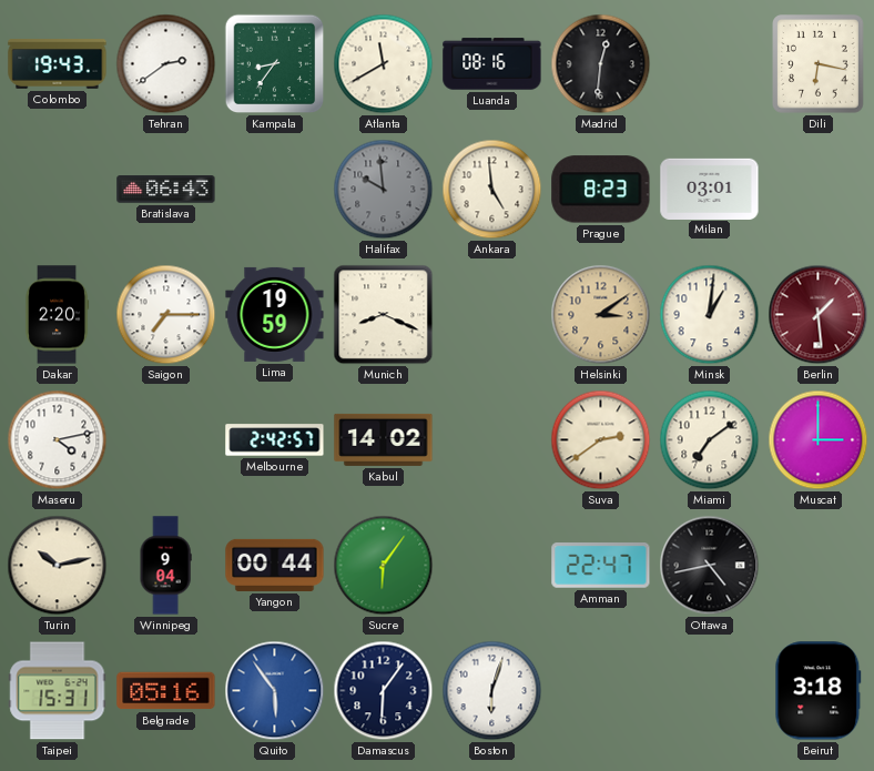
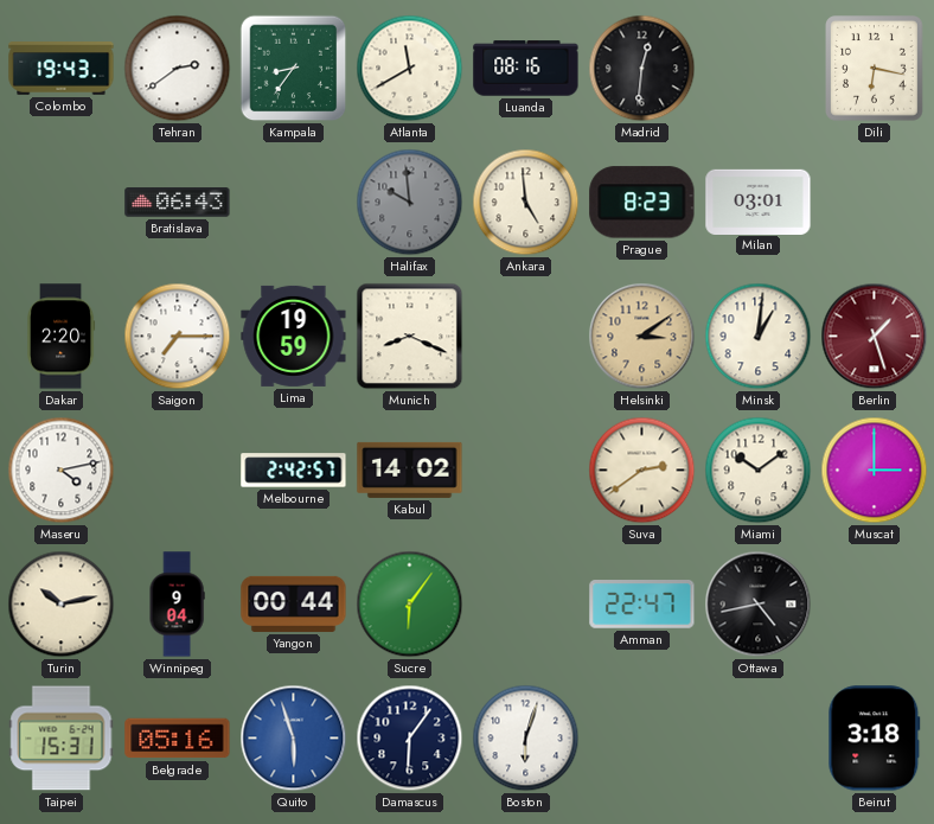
Berlin: 1:29 -> 1:27 (875, 337)
Miami: 7:09 -> 10:09 (759, 471)
Quito: 5:54 -> 5:57 (294, 739)
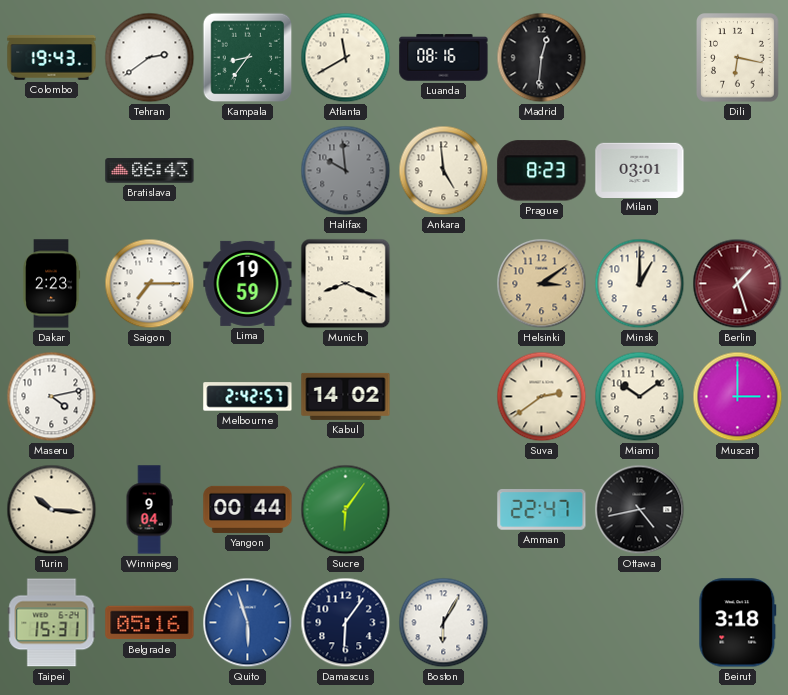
Dakar: 2:20 -> 2:23 (52, 284)
Minsk: 1:01 -> 1:00 (640, 284)
Turin: 10:13 -> 10:16 (52, 510)
Boston: 6:03 -> 6:05 (444, 623)
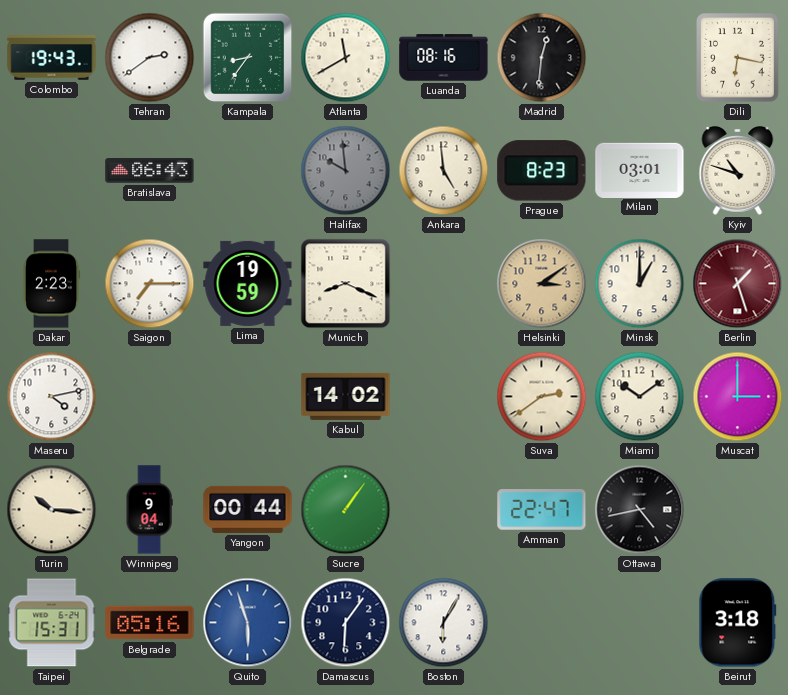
Kyiv: none -> 10:48 (738, 171)
Melbourne: 2:42 -> none (248, 397)
Sucre: 6:06 -> 1:06 (346, 510)
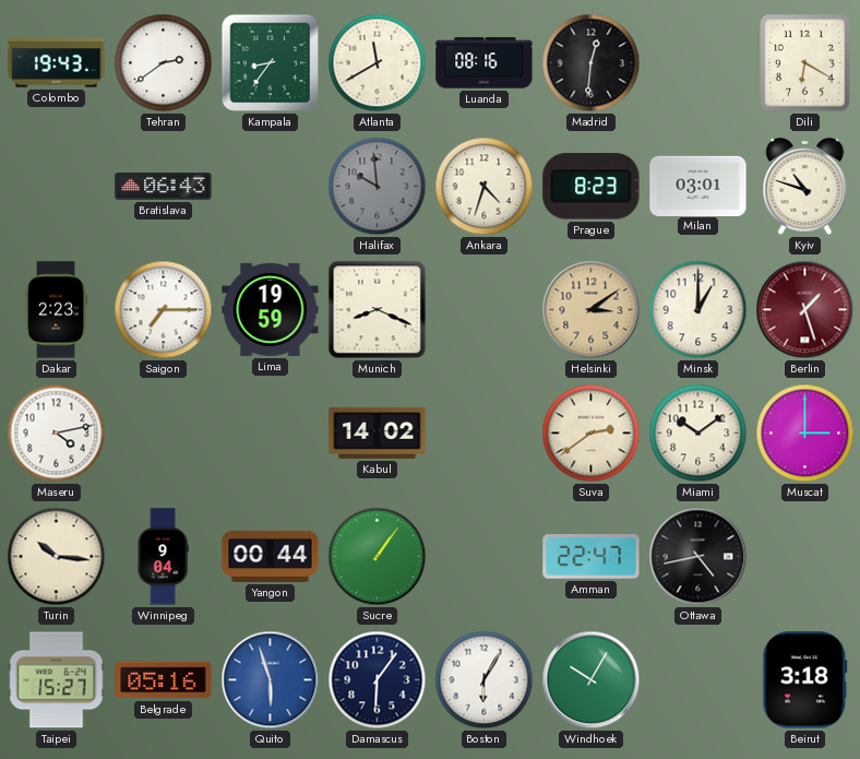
Dili: 6:17 -> 6:20 (805, 63)
Ankara: 4:59 -> 4:33 (485, 187)
Taipei: 15:31 -> 15:27 (57, 680)
Windhoek: none -> 10:05 (592, 680)
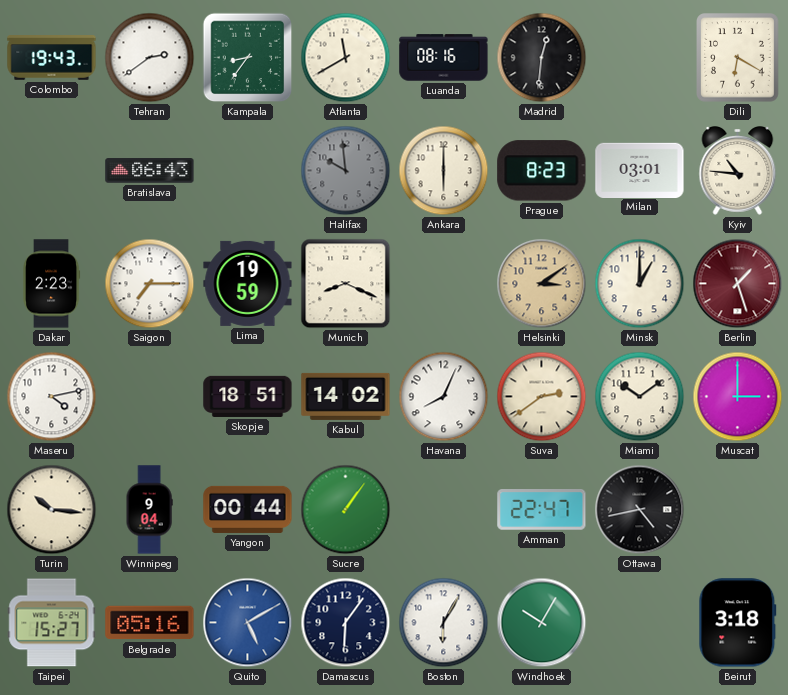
Ankara: 4:33 -> 6:00 (444, 171)
Kyiv: 10:48 -> 10:46 (738, 171)
Skopje: none -> 18:51 (248, 396)
Havana: none -> 8:04 (444, 397)
Quito: 5:57 -> 5:10 (248, 623)
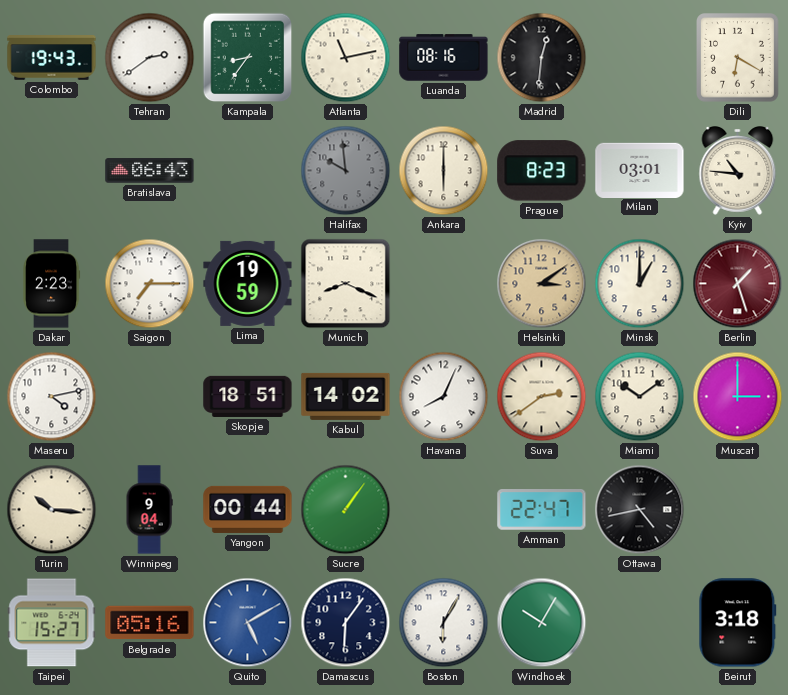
Atlanta: 11:40 -> 11:13 (346, 58)
